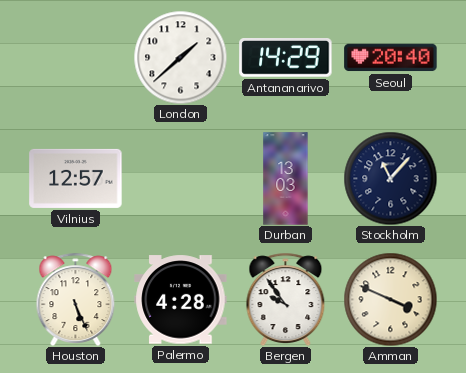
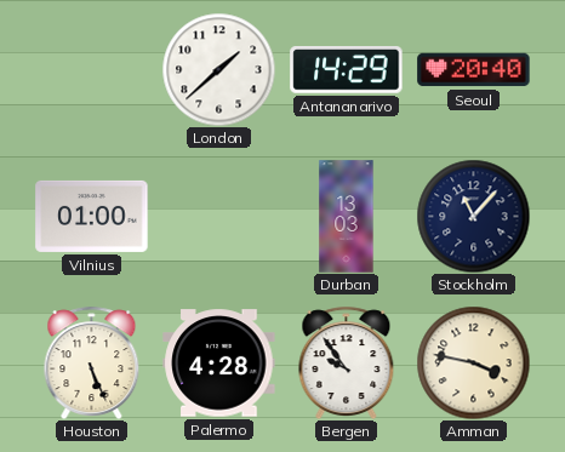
Vilnius: 12:57 -> 01:00 (92, 216)
Amman: 3:49 -> 3:47 (473, 362)
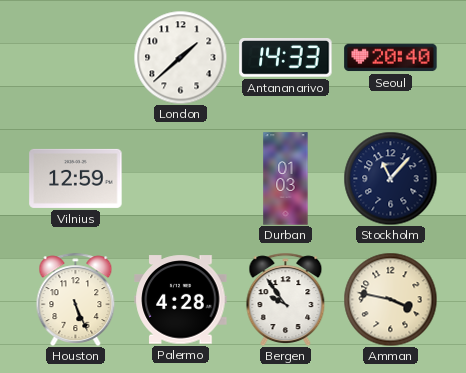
Antananarivo: 14:29 -> 14:33 (286, 58)
Vilnius: 01:00 -> 12:59 (76, 178)
Durban: 13:03 -> 01:03 (286, 179)
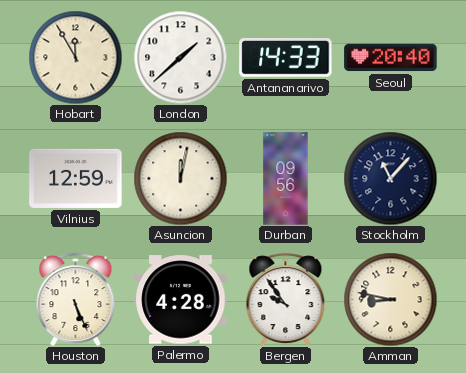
Hobart: none -> 11:55 (75, 57)
Asuncion: none -> 12:02 (180, 178)
Durban: 01:03 -> 09:56 (286, 179)
Amman: 3:47 -> 8:47 (390, 299)
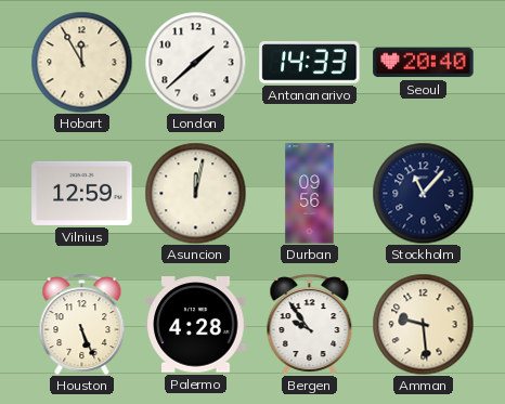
Amman: 8:47 -> 9:29 (423, 324)
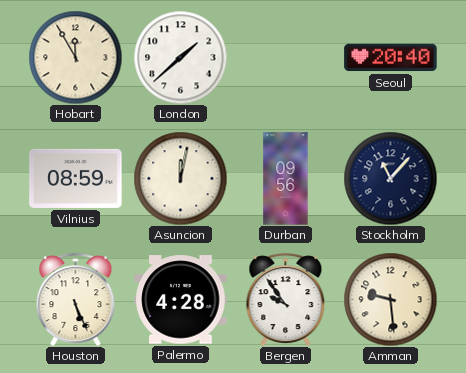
Antananarivo: 14:33 -> none (310, 63)
Vilnius: 12:59 -> 08:59 (76, 178)
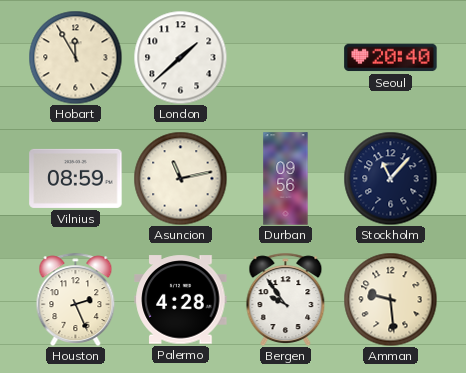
Asuncion: 12:02 -> 11:13 (180, 178)
Houston: 5:26 -> 2:26 (76, 299)
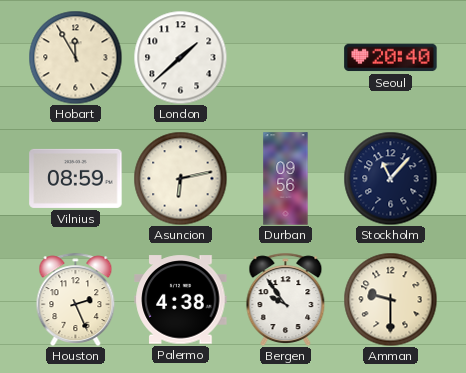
Asuncion: 11:13 -> 6:13 (180, 178)
Palermo: 4:28 -> 4:38 (181, 300)
Amman: 9:29 -> 9:30 (390, 299)
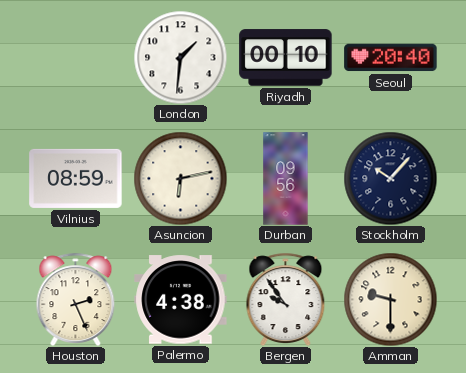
Hobart: 11:55 -> none (75, 57)
London: 1:38 -> 1:31 (180, 57)
Riyadh: none -> 00:10 (286, 58)
Stockholm: 11:07 -> 10:07 (390, 178)
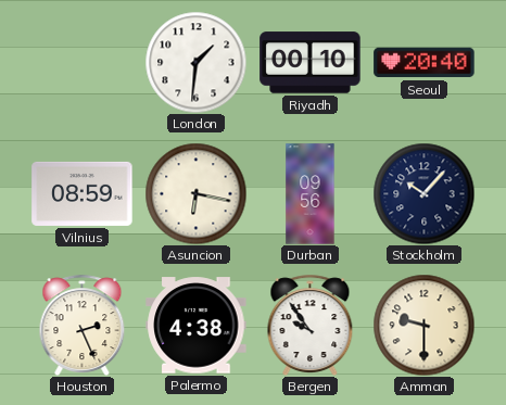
Asuncion: 6:13 -> 6:17 (195, 193)
